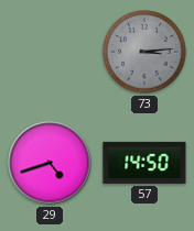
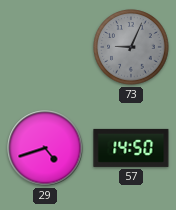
73: 3:14 -> 9:04 (131, 47)
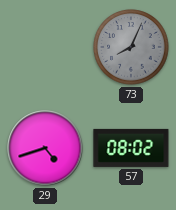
73: 9:04 -> 8:04 (131, 47)
57: 14:50 -> 08:02 (131, 148)
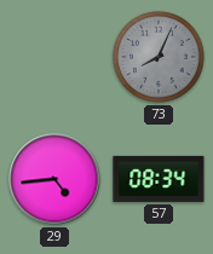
29: 4:42 -> 4:44 (54, 179)
57: 08:02 -> 08:34 (159, 179)
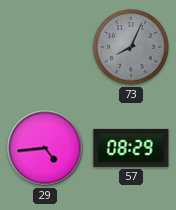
57: 08:34 -> 08:29 (131, 148)
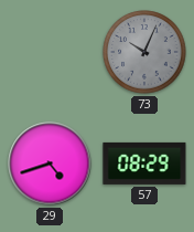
73: 8:04 -> 10:04 (144, 52)
29: 4:44 -> 4:42 (50, 164)
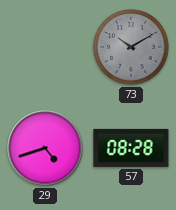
73: 10:04 -> 10:10 (131, 47)
57: 08:29 -> 08:28 (131, 148)
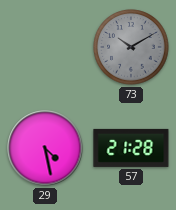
29: 4:42 -> 4:28 (45, 148)
57: 08:28 -> 21:28 (131, 148)
